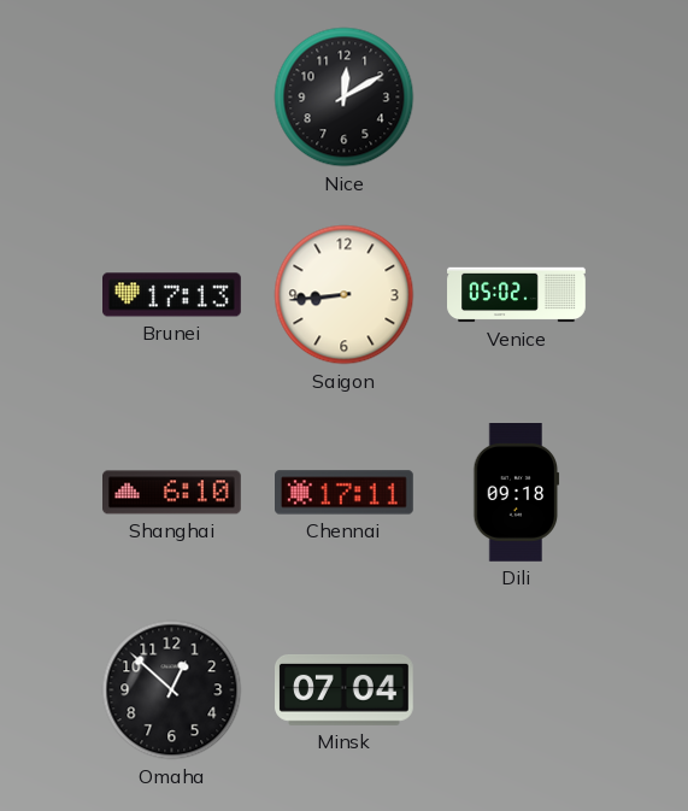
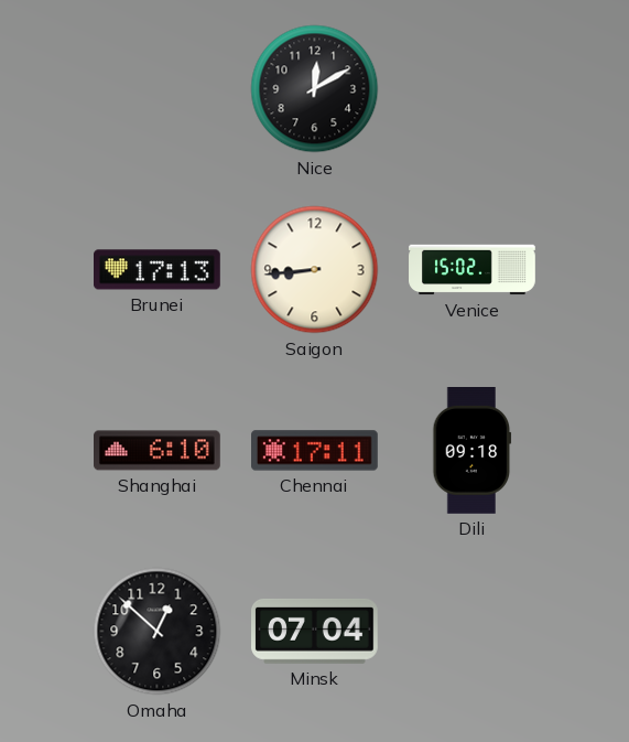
Venice: 05:02 -> 15:02 (473, 270)
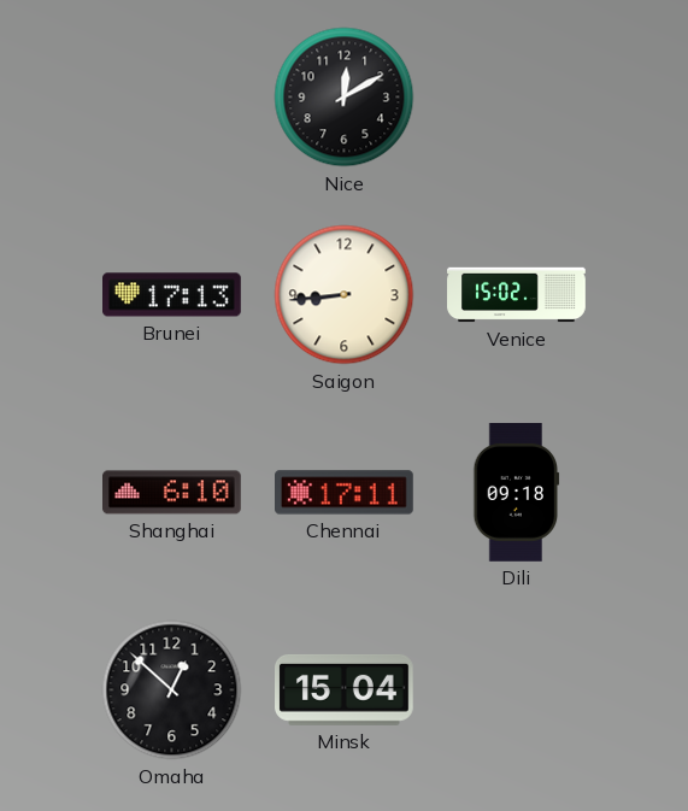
Minsk: 07:04 -> 15:04 (345, 689)
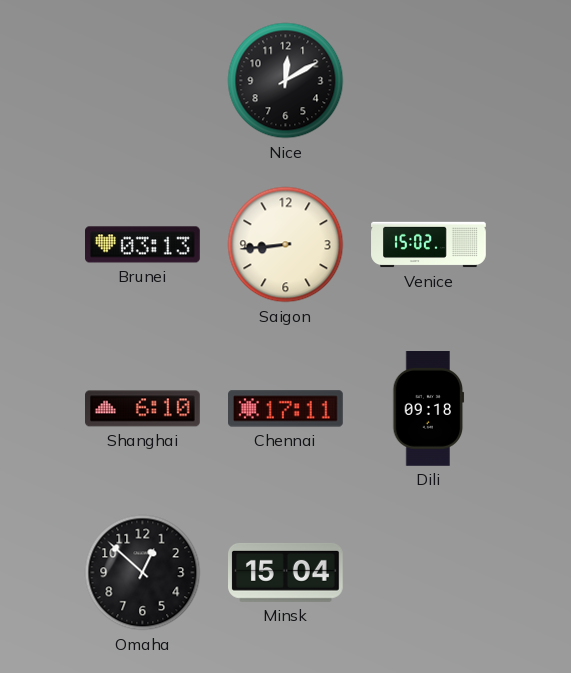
Brunei: 17:13 -> 03:13 (143, 245)
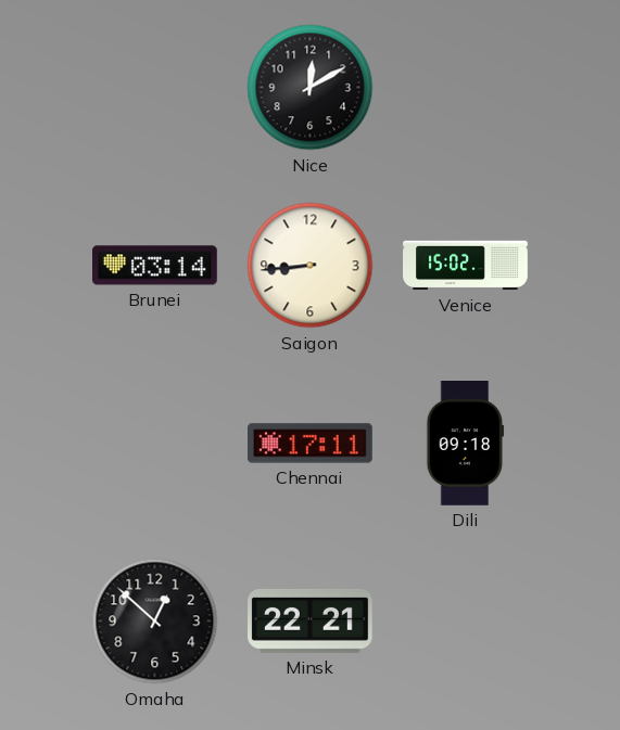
Brunei: 03:13 -> 03:14 (155, 266)
Shanghai: 6:10 -> none (143, 409)
Minsk: 15:04 -> 22:21 (311, 620)
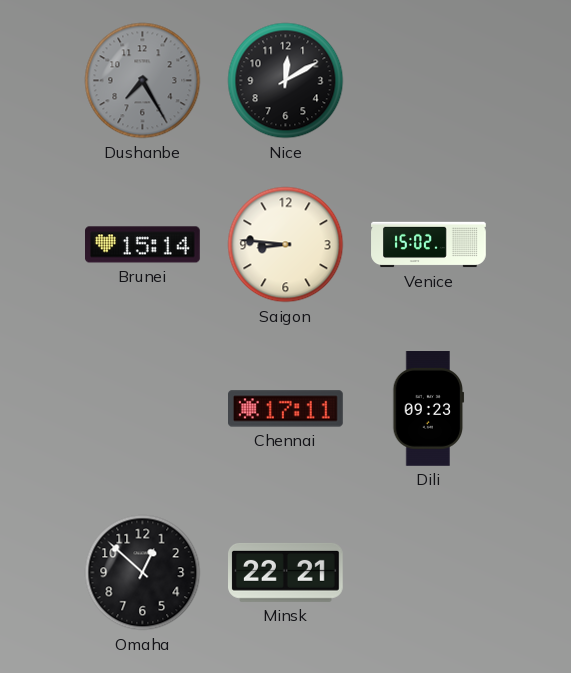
Dushanbe: none -> 7:25 (143, 81)
Brunei: 03:14 -> 15:14 (143, 245)
Saigon: 8:44 -> 8:46 (286, 245)
Dili: 09:18 -> 09:23 (429, 409)
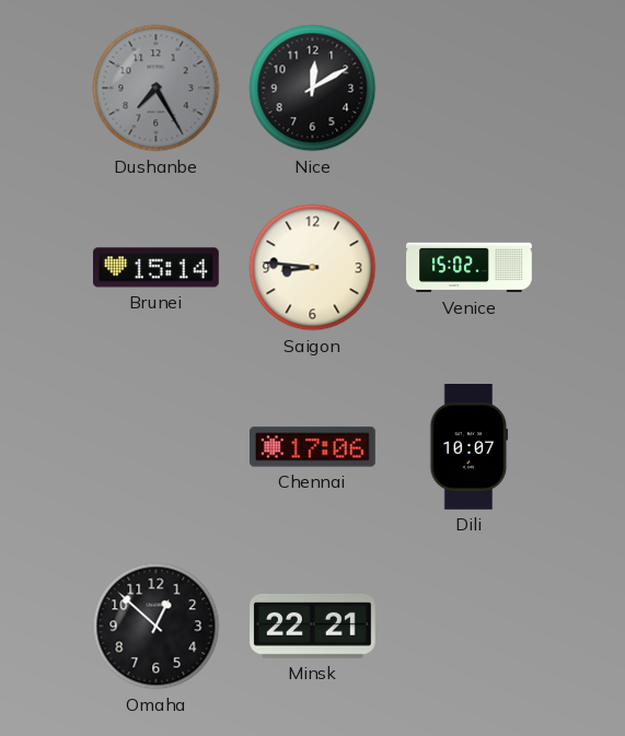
Chennai: 17:11 -> 17:06 (313, 447)
Dili: 09:23 -> 10:07 (470, 447)
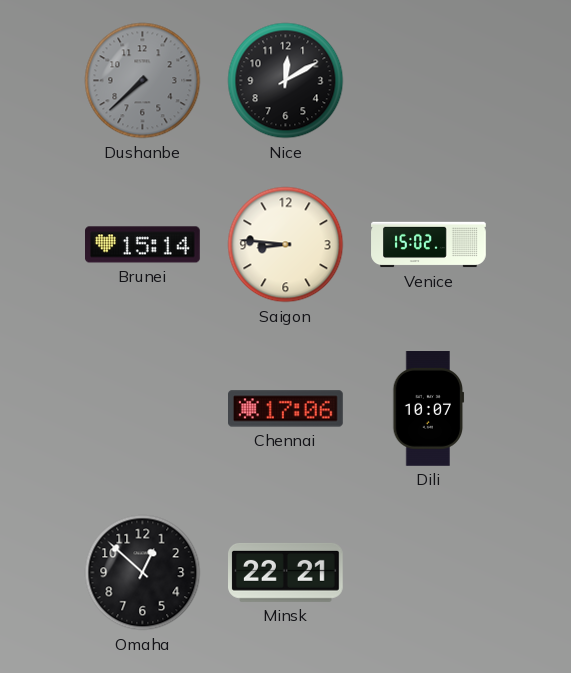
Dushanbe: 7:25 -> 7:38 (143, 81)
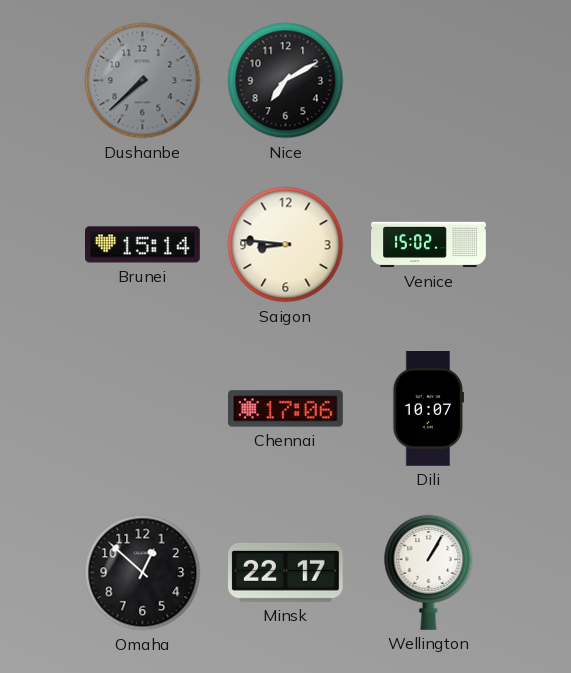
Nice: 12:10 -> 7:10 (286, 81)
Minsk: 22:21 -> 22:17 (286, 572)
Wellington: none -> 1:05 (429, 572)
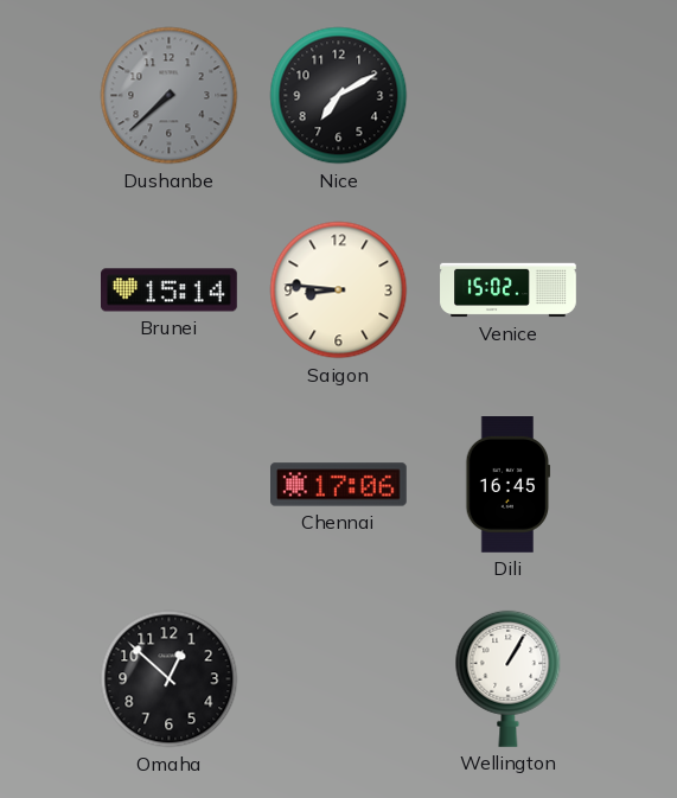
Dili: 10:07 -> 16:45 (509, 485)
Minsk: 22:17 -> none (286, 572)
